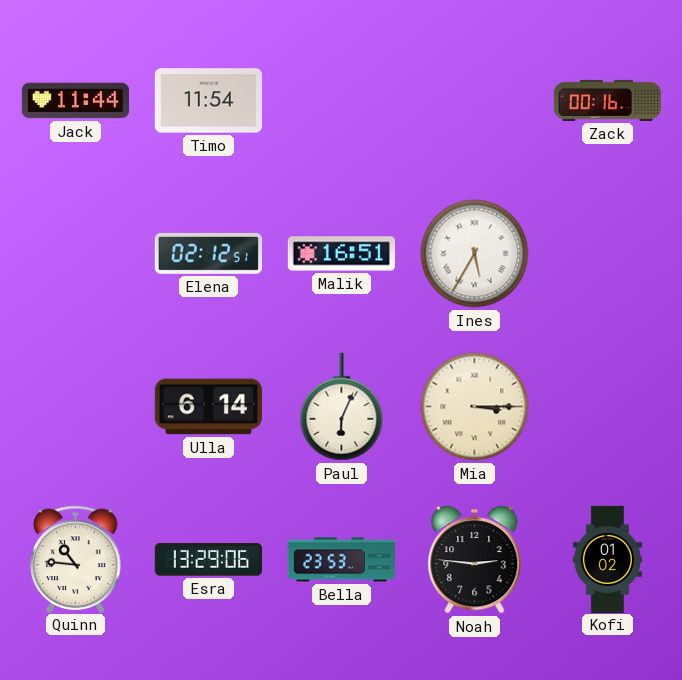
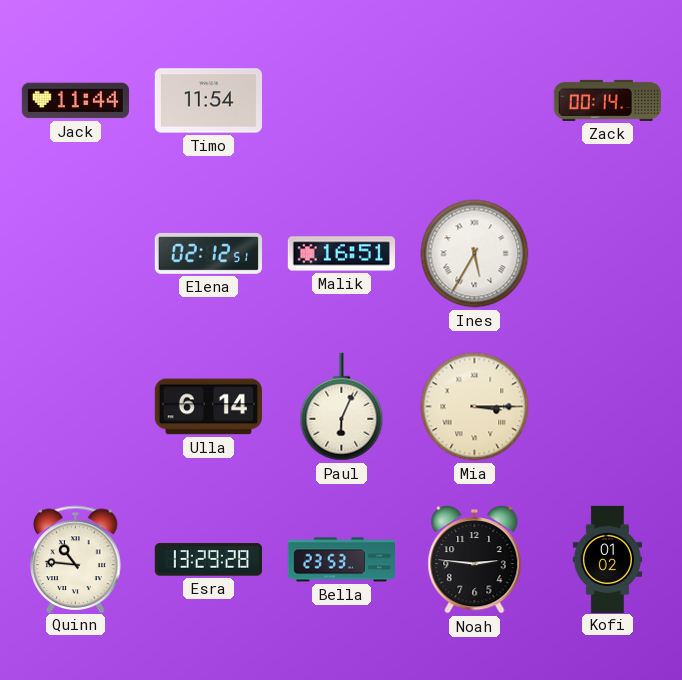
Zack: 00:16 -> 00:14 (607, 100)
Esra: 13:29:06 -> 13:29:28 (208, 560)
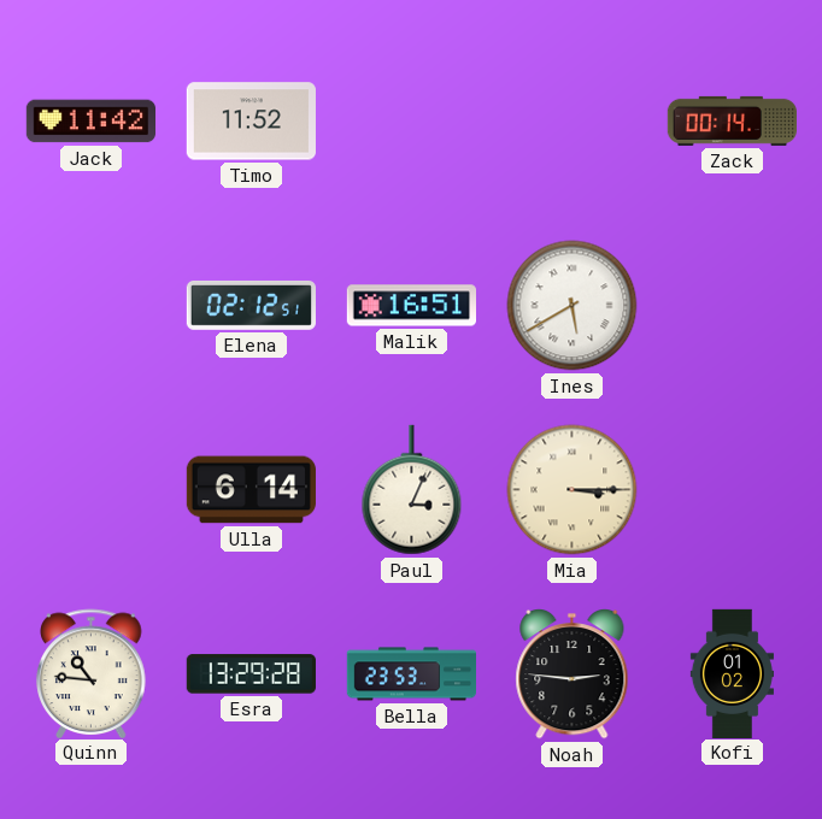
Jack: 11:44 -> 11:42 (90, 122)
Timo: 11:54 -> 11:52 (251, 122)
Ines: 5:35 -> 5:40 (573, 306)
Paul: 6:04 -> 3:04 (412, 490)
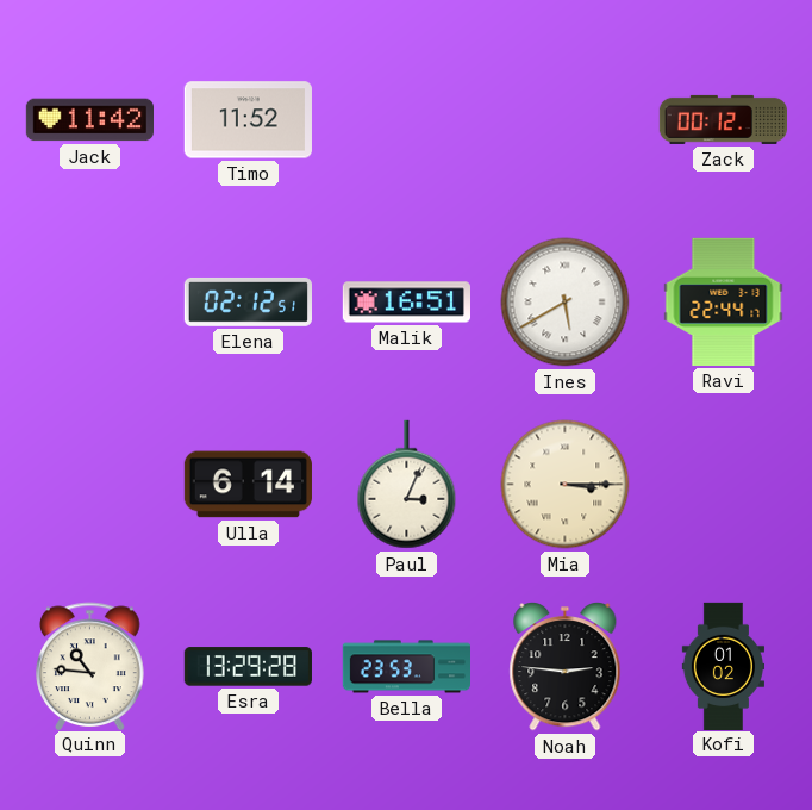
Zack: 00:14 -> 00:12 (723, 119)
Ravi: none -> 22:44 (724, 301)
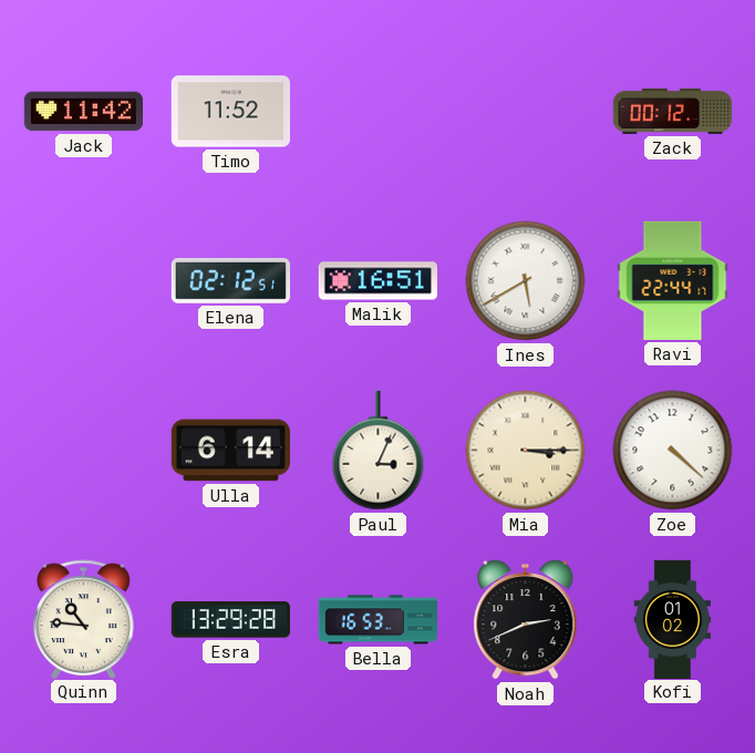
Zoe: none -> 4:22 (673, 451)
Bella: 23:53 -> 16:53 (377, 620)
Noah: 2:46 -> 2:41 (526, 619)
